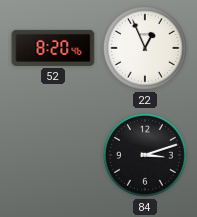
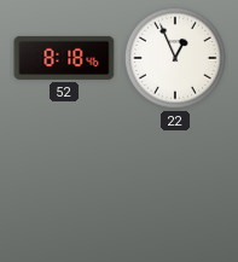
52: 8:20 -> 8:18 (64, 58)
84: 3:12 -> none (145, 155)
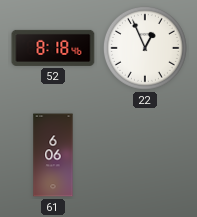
61: none -> 6:06 (53, 155)
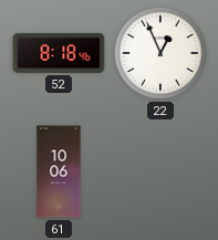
61: 6:06 -> 10:06 (59, 171)
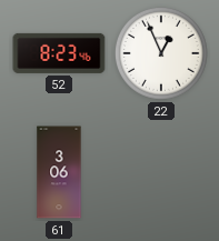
52: 8:18 -> 8:23 (59, 53)
61: 10:06 -> 3:06 (59, 172)
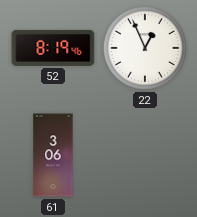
52: 8:23 -> 8:19 (53, 48)
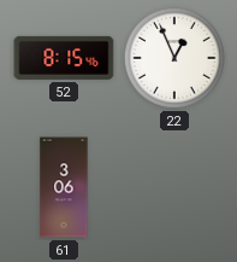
52: 8:19 -> 8:15 (64, 58)
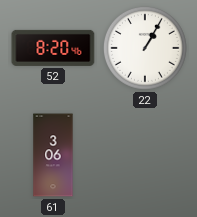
52: 8:15 -> 8:20 (53, 48)
22: 12:56 -> 1:05 (145, 48)
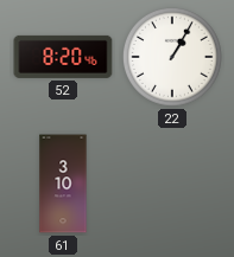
61: 3:06 -> 3:10 (63, 184)
